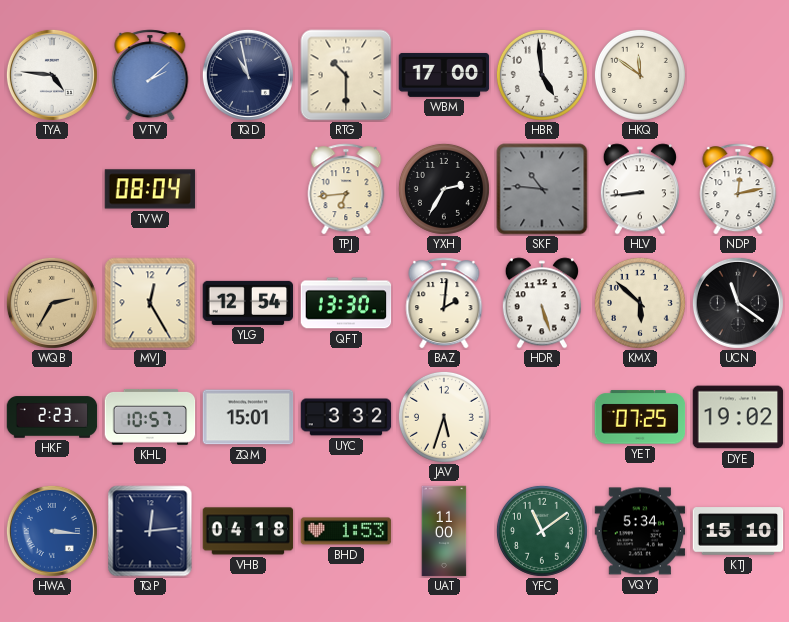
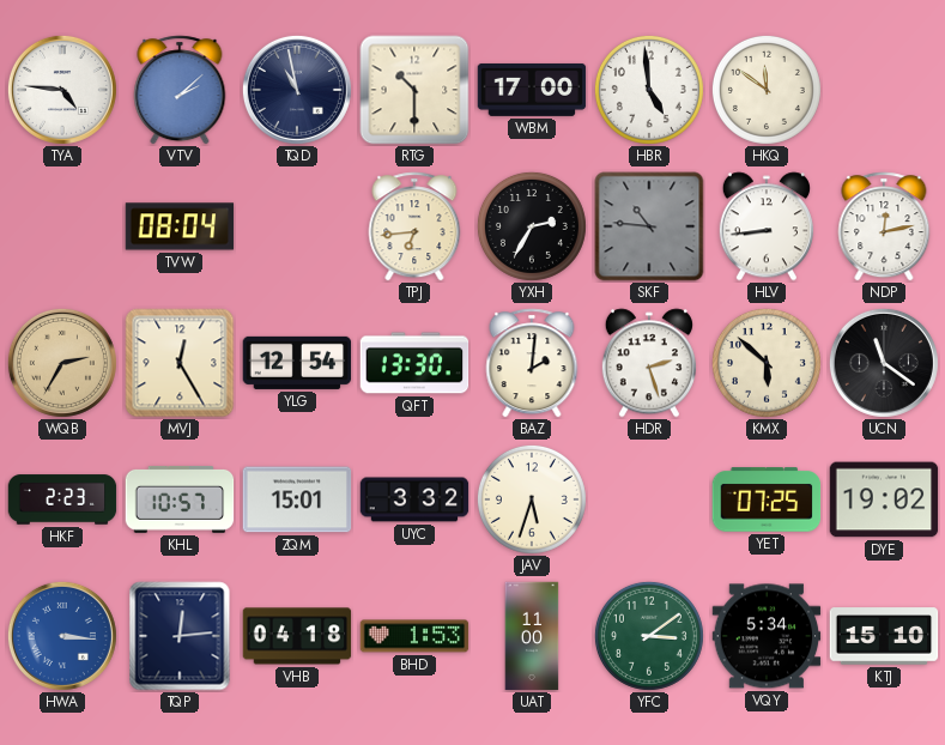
HDR: 5:27 -> 2:27 (649, 363)
YFC: 11:09 -> 3:09 (649, 636)
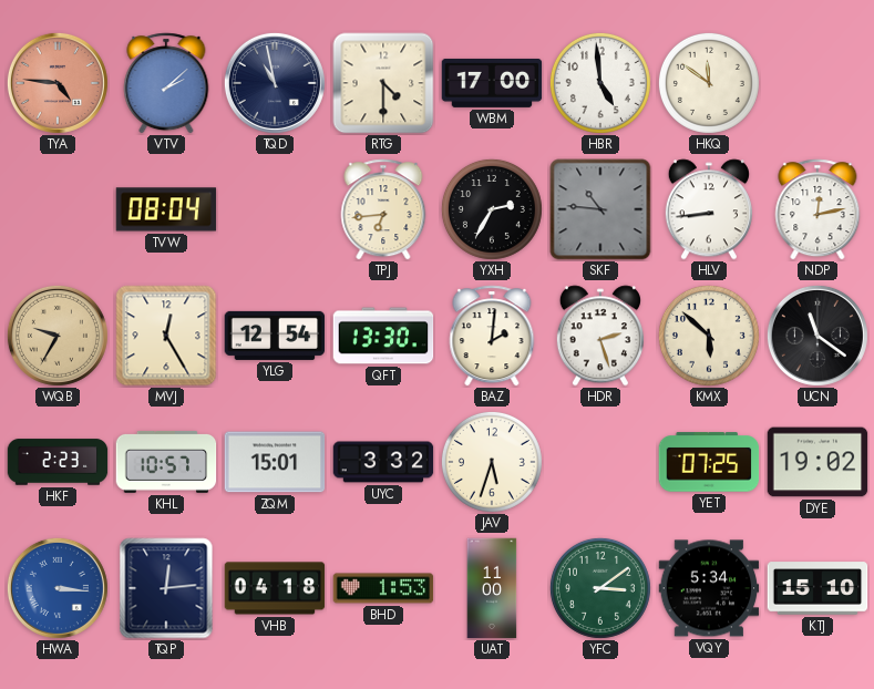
TYA dial: white -> salmon (58, 83)
RTG: 10:30 -> 4:30 (383, 83)
WQB: 2:35 -> 9:35 (58, 336)
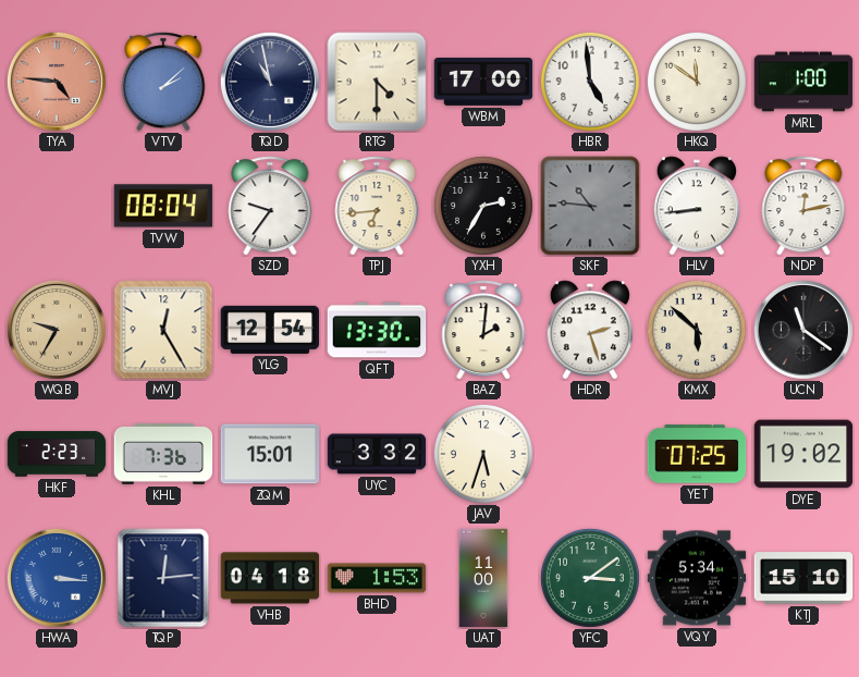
MRL: none -> 1:00 (803, 82)
SZD: none -> 9:36 (270, 206)
KHL: 10:57 -> 7:36 (163, 454)
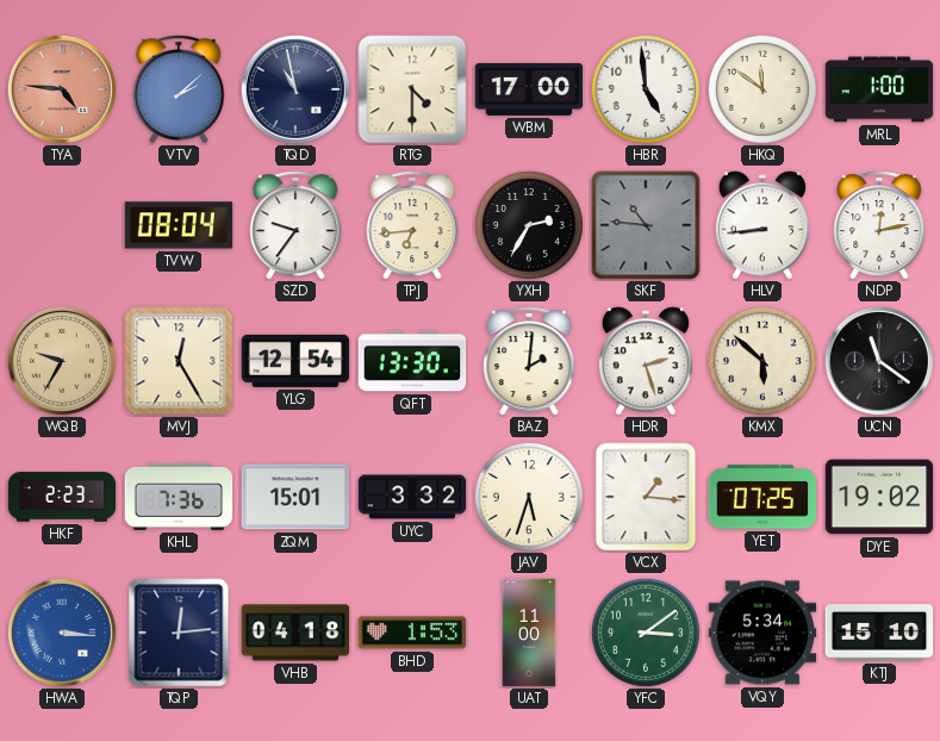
VCX: none -> 1:16 (646, 497)
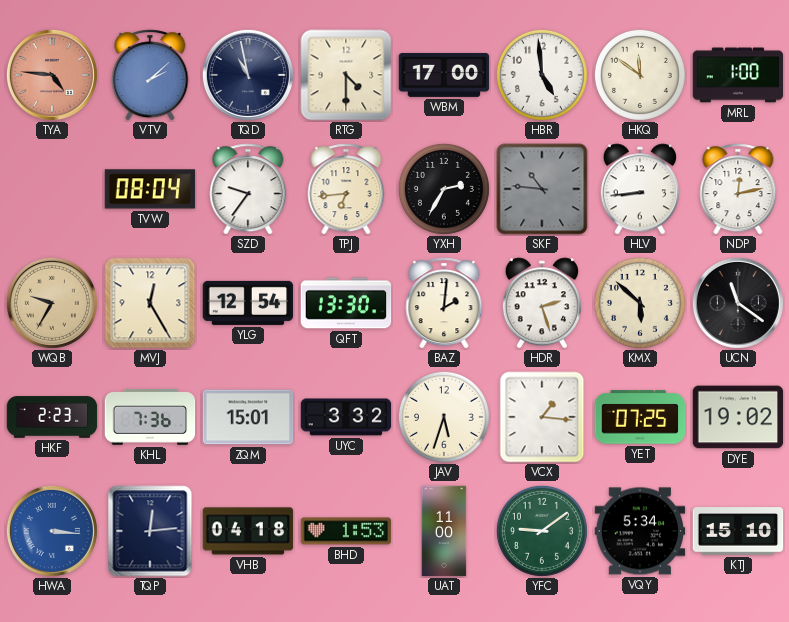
YFC: 3:09 -> 9:09 (542, 531)
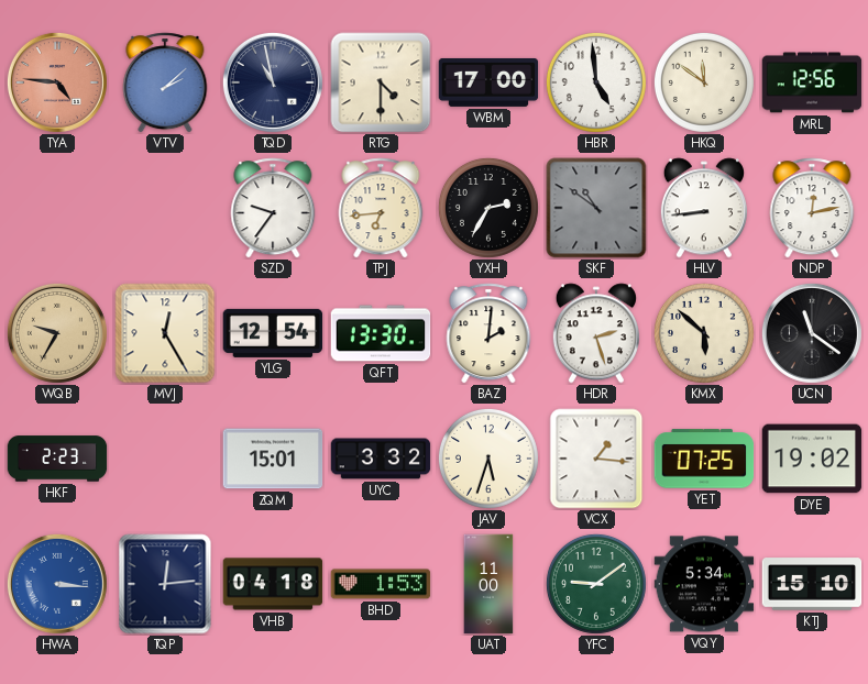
MRL: 1:00 -> 12:56 (812, 82)
TVW: 08:04 -> none (150, 189)
SKF: 10:46 -> 10:51 (596, 208)
KHL: 7:36 -> none (150, 417)
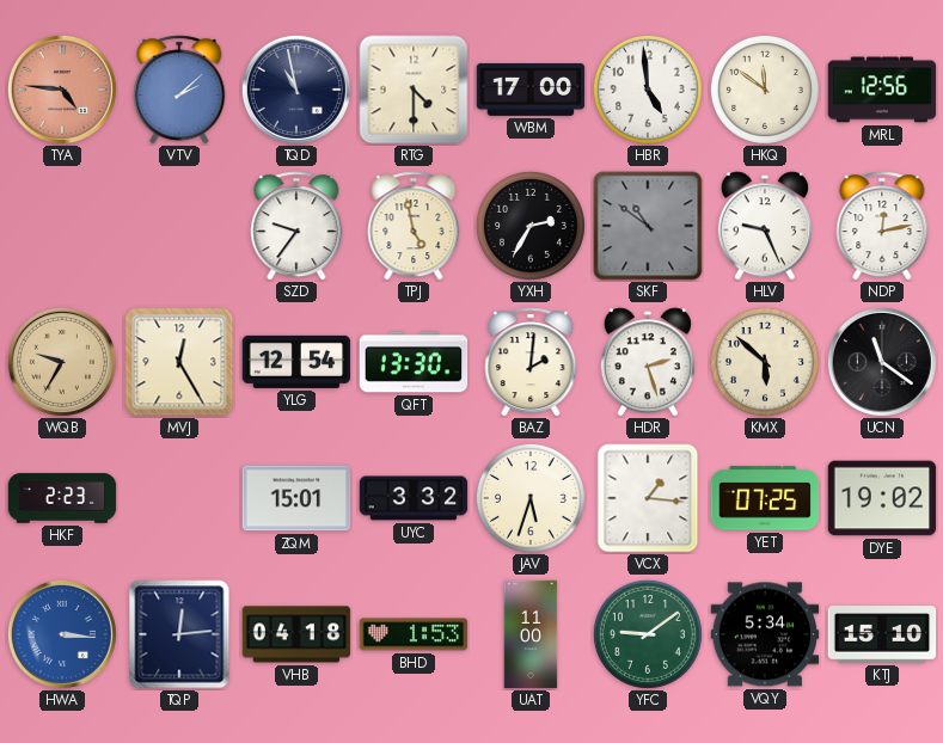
TPJ: 6:44 -> 4:58 (414, 226)
HLV: 8:44 -> 9:26 (765, 226)
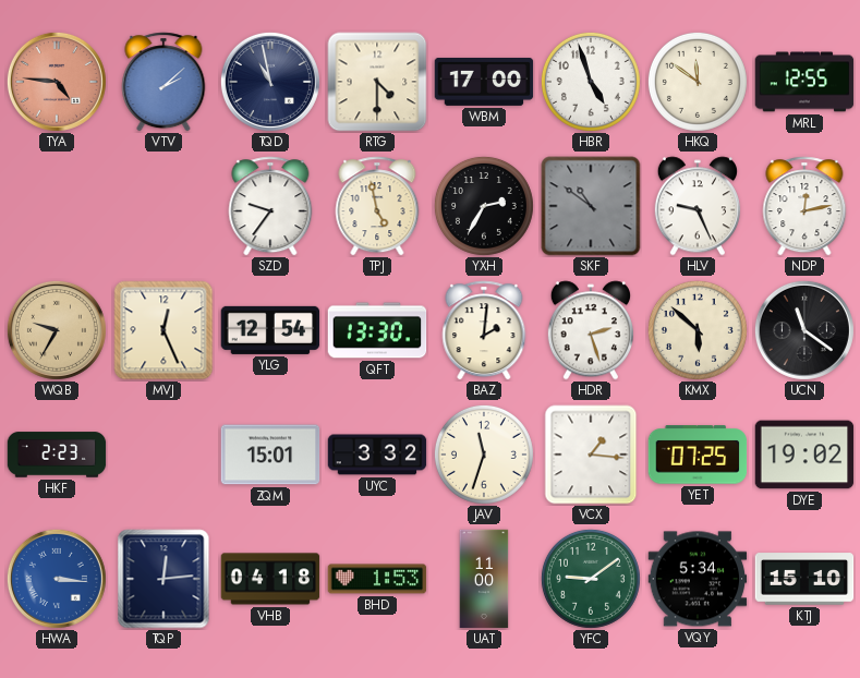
HBR: 4:59 -> 4:57 (591, 82)
MRL: 12:56 -> 12:55 (804, 82)
MVJ: 12:25 -> 12:26 (163, 330)
JAV: 5:33 -> 11:33 (484, 455)
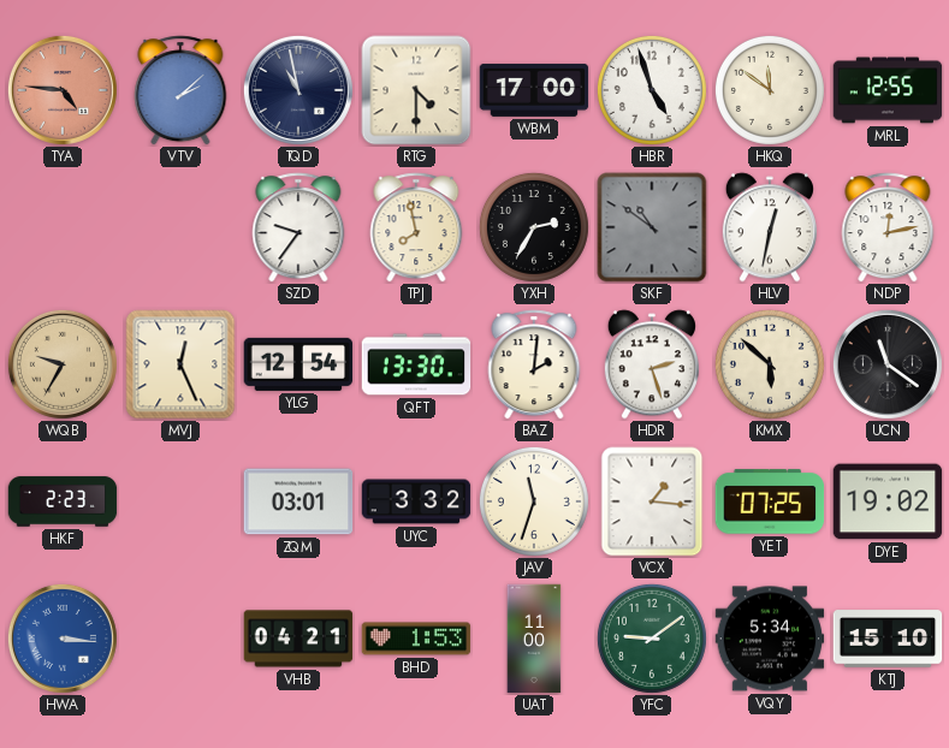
TPJ: 4:58 -> 7:58 (416, 227)
HLV: 9:26 -> 12:32 (770, 227)
ZQM: 15:01 -> 03:01 (298, 501)
TQP: 12:14 -> none (163, 579)
VHB: 04:18 -> 04:21 (298, 639)
